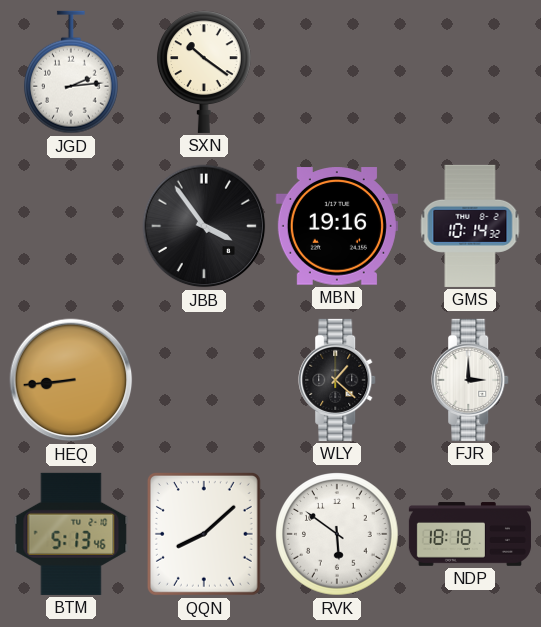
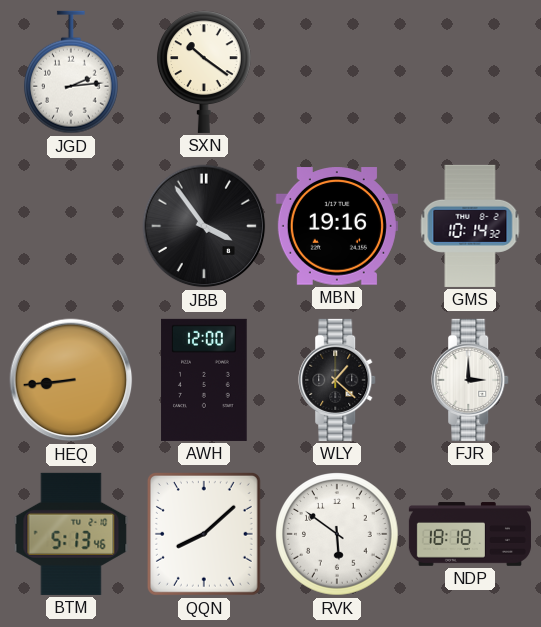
AWH: none -> 12:00 (204, 380)
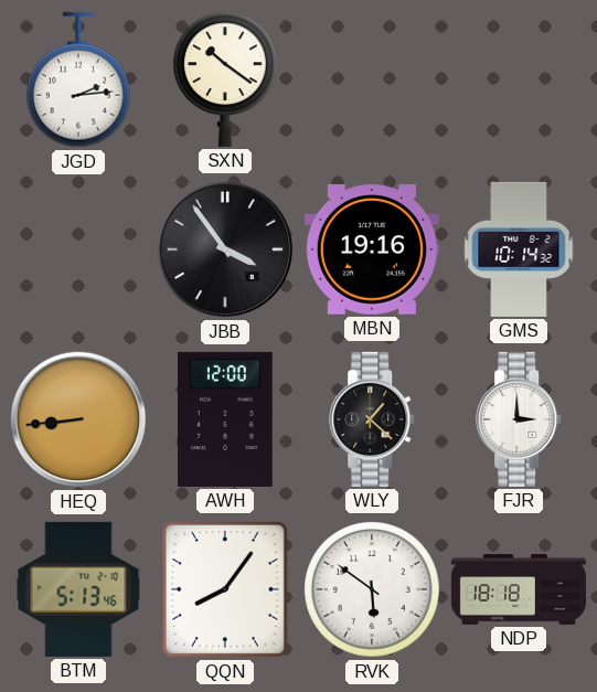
QQN: 8:08 -> 8:06 (225, 589)
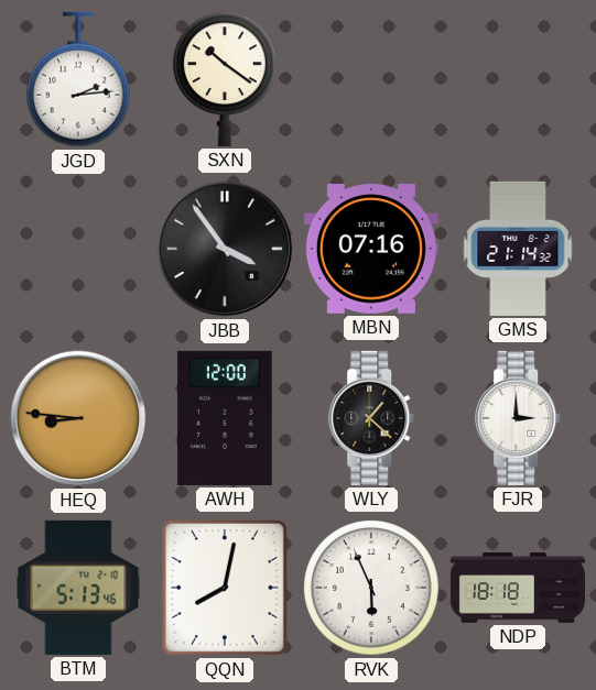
MBN: 19:16 -> 07:16 (371, 249)
GMS: 10:14 -> 21:14 (518, 249)
HEQ: 8:44 -> 8:46 (78, 418)
QQN: 8:06 -> 8:02 (225, 588)
RVK: 5:51 -> 5:56 (371, 588)
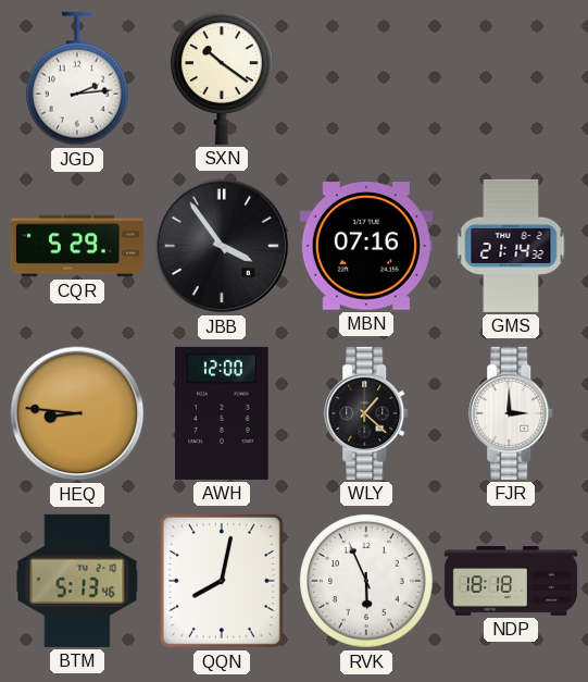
CQR: none -> 5:29 (77, 246)
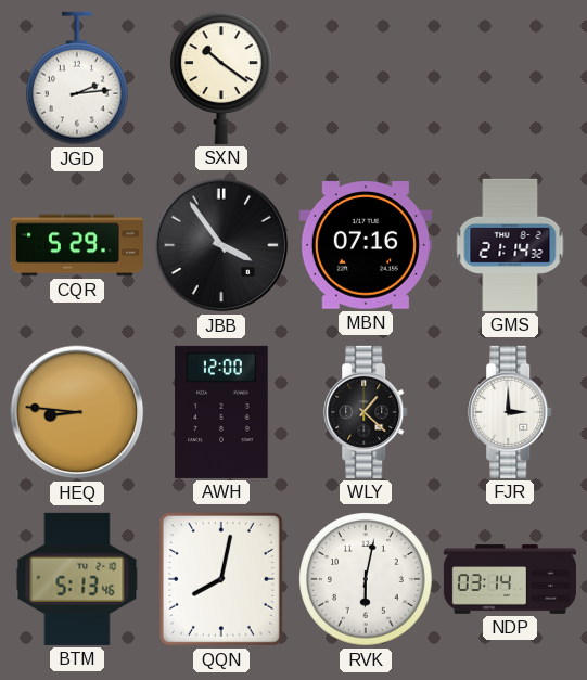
RVK: 5:56 -> 6:02 (366, 579)
NDP: 18:18 -> 03:14 (510, 579)
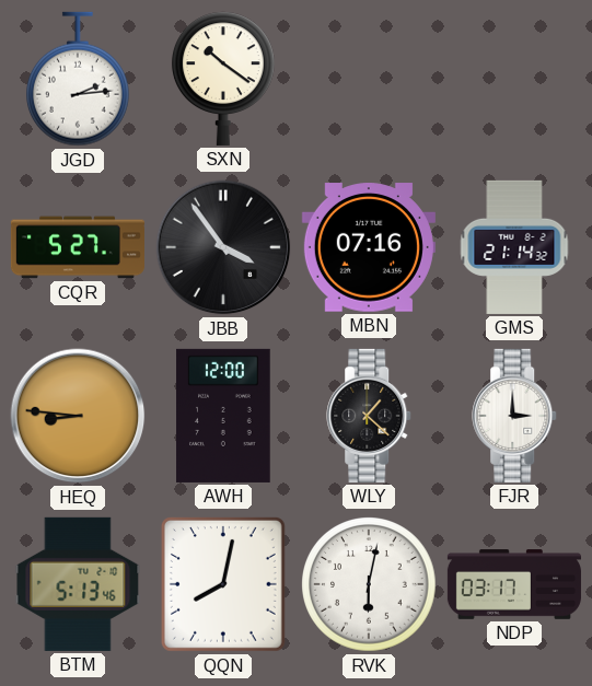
CQR: 5:29 -> 5:27 (78, 247)
NDP: 03:14 -> 03:17 (514, 584)
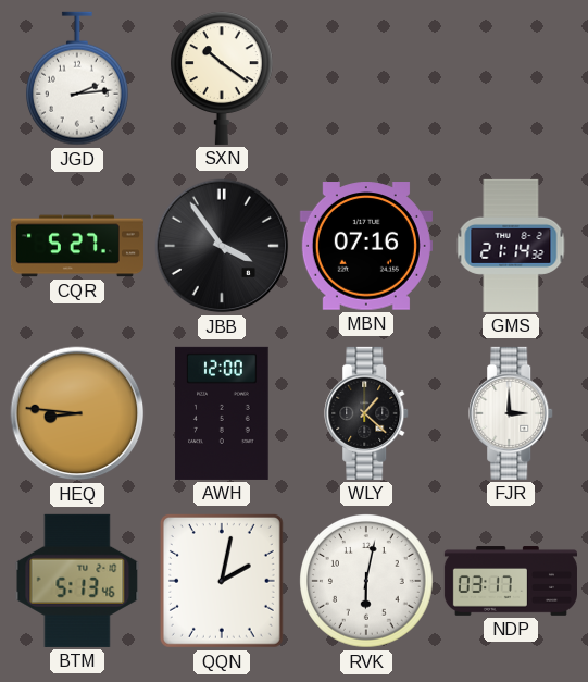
QQN: 8:02 -> 2:02 (222, 581)
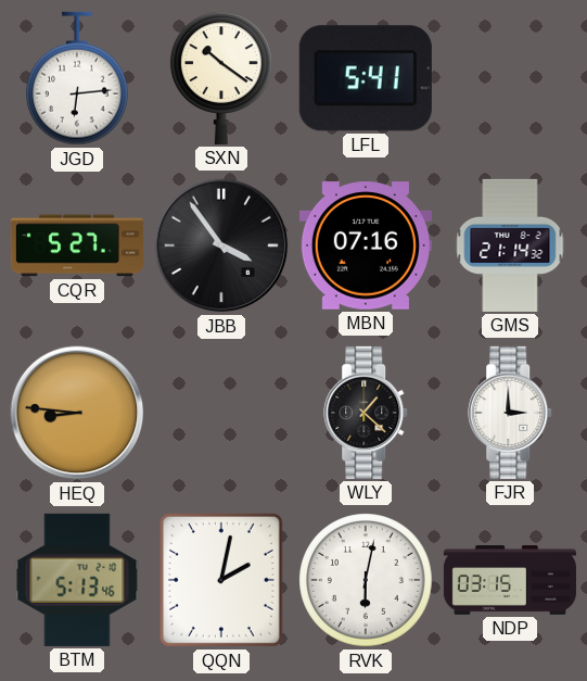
JGD: 2:14 -> 6:14 (77, 78)
LFL: none -> 5:41 (366, 78)
AWH: 12:00 -> none (222, 413)
NDP: 03:17 -> 03:15 (510, 580)
